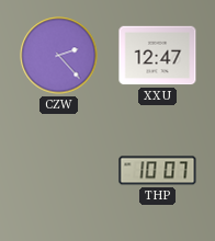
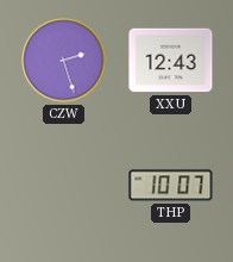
CZW: 2:23 -> 2:27 (64, 61)
XXU: 12:47 -> 12:43 (171, 61)
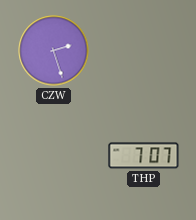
XXU: 12:43 -> none (171, 61)
THP: 10:07 -> 7:07 (144, 156)
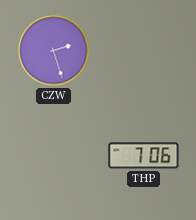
THP: 7:07 -> 7:06 (144, 156)
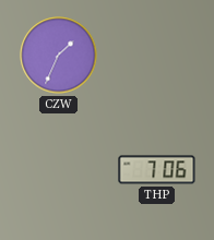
CZW: 2:27 -> 1:34 (59, 56)
